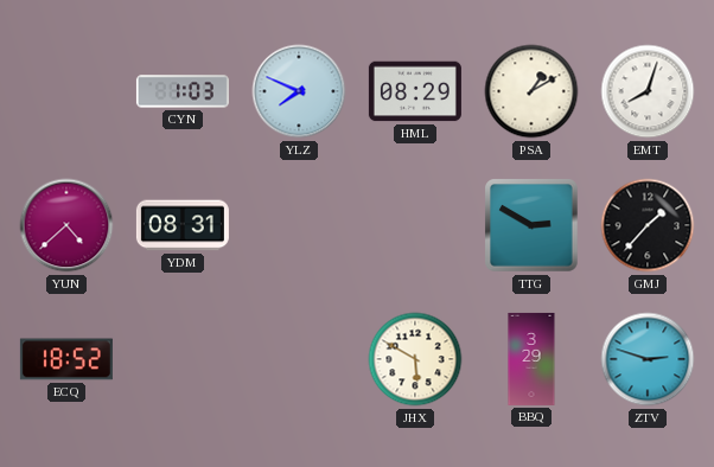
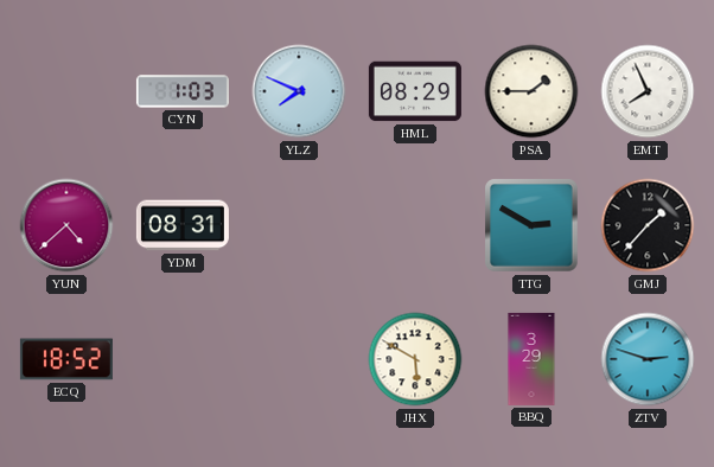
PSA: 1:10 -> 1:45 (531, 91)
EMT: 8:03 -> 7:56 (648, 91)
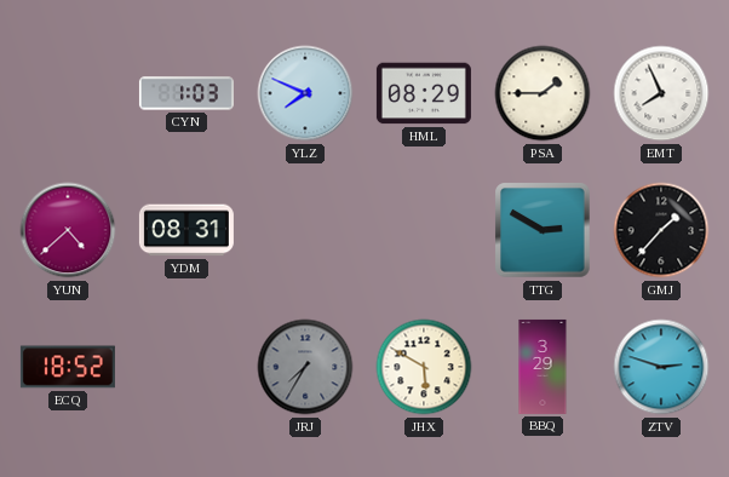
JRJ: none -> 7:35 (305, 367)
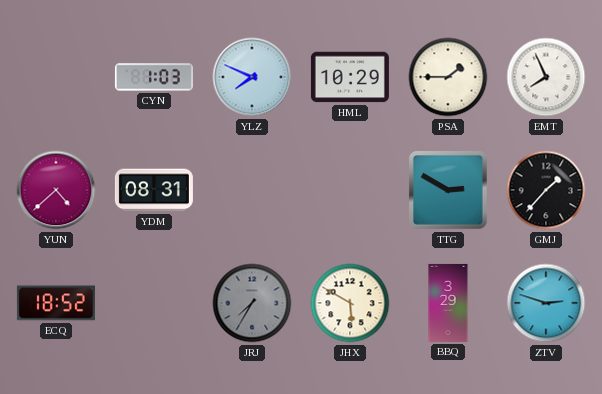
HML: 08:29 -> 10:29 (350, 77)
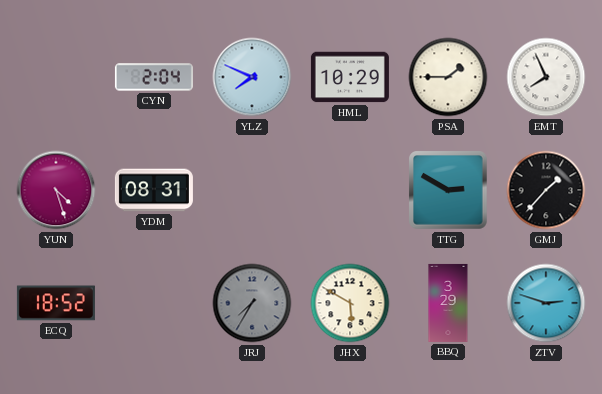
CYN: 1:03 -> 2:04 (154, 77)
YUN: 4:38 -> 4:27 (56, 190)
